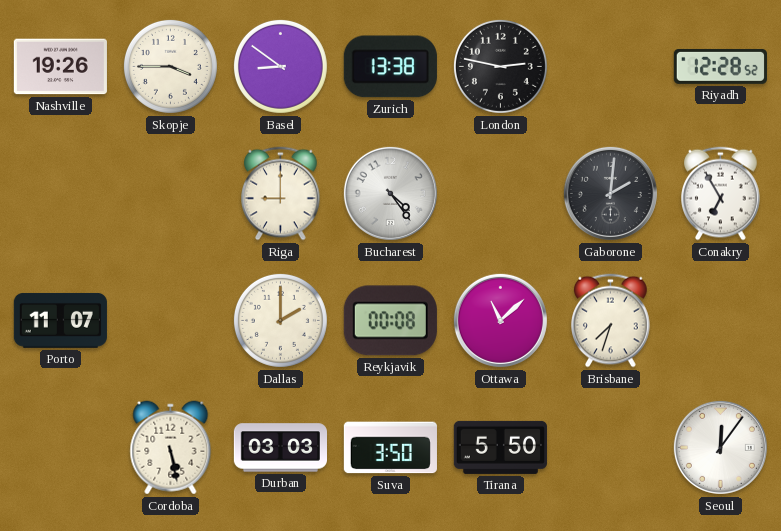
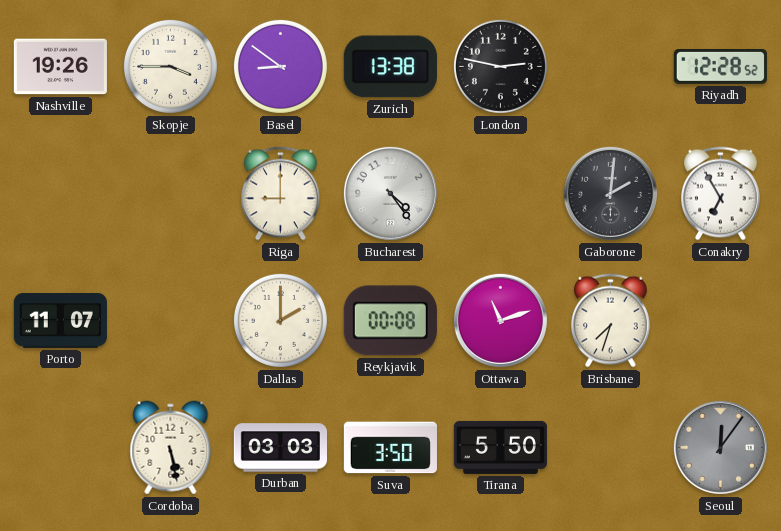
Ottawa: 11:08 -> 11:12 (500, 320)
Seoul dial: white -> grey (720, 447)
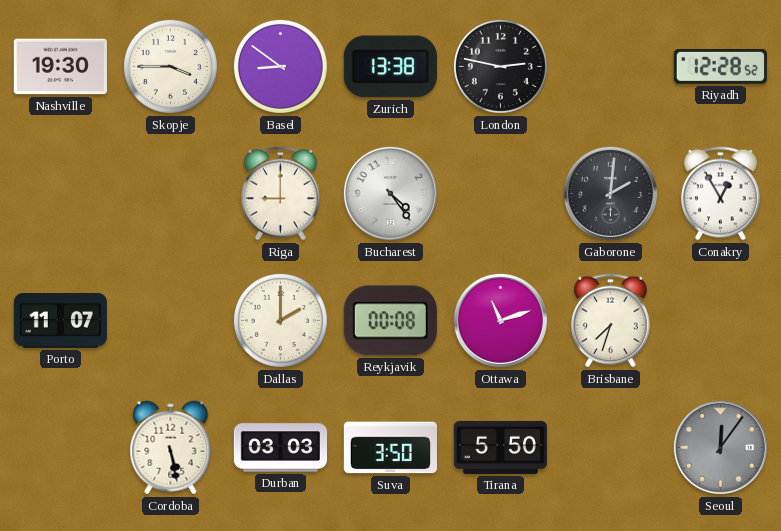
Nashville: 19:26 -> 19:30 (60, 67)
Conakry: 6:55 -> 12:55 (721, 194)
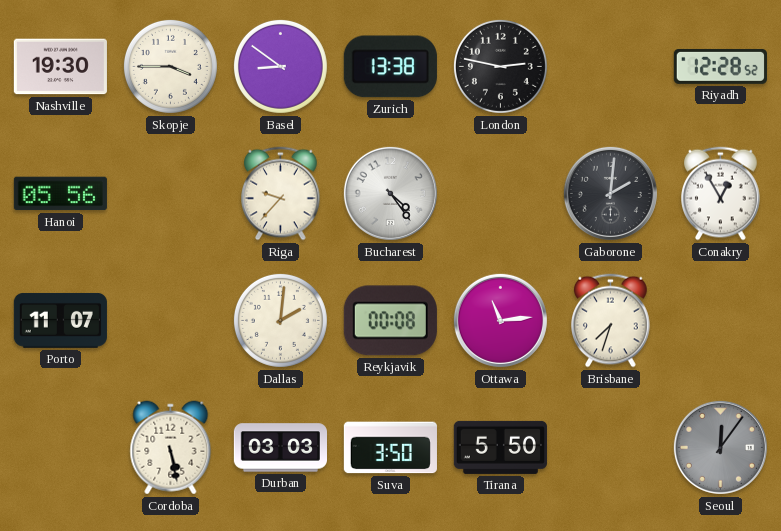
Hanoi: none -> 05:56 (60, 194)
Riga: 9:00 -> 9:37 (281, 194)
Dallas: 2:00 -> 2:01 (280, 320)
Ottawa: 11:12 -> 11:14 (500, 320)
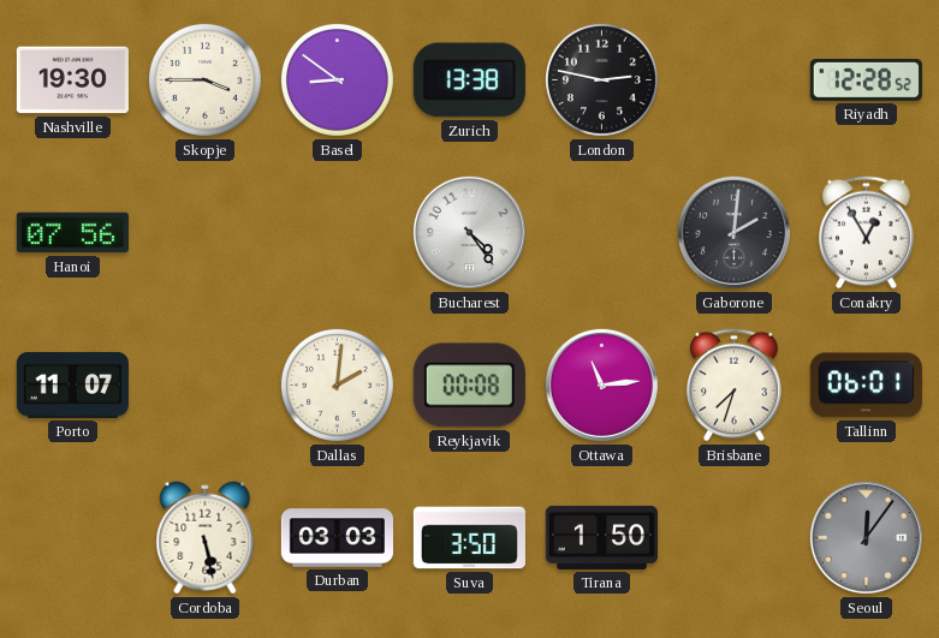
Hanoi: 05:56 -> 07:56 (72, 233)
Riga: 9:37 -> none (281, 194)
Tallinn: none -> 06:01 (866, 386)
Tirana: 5:50 -> 1:50 (601, 537)
